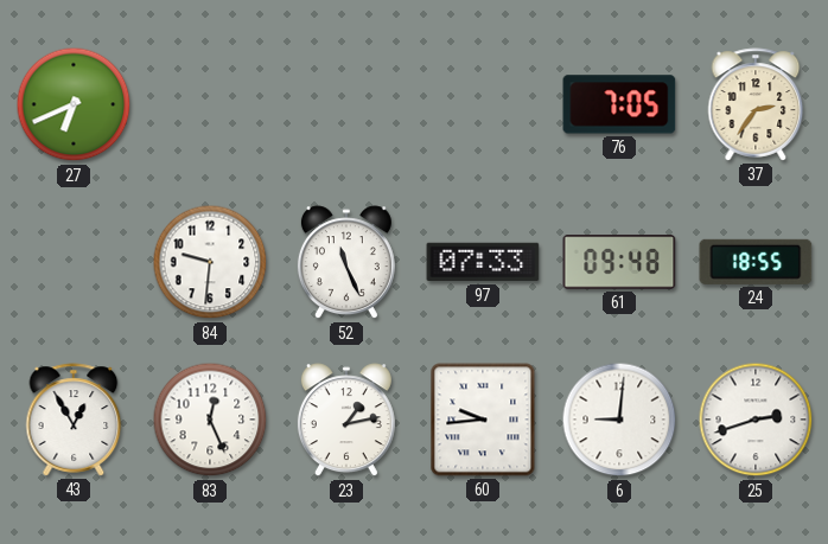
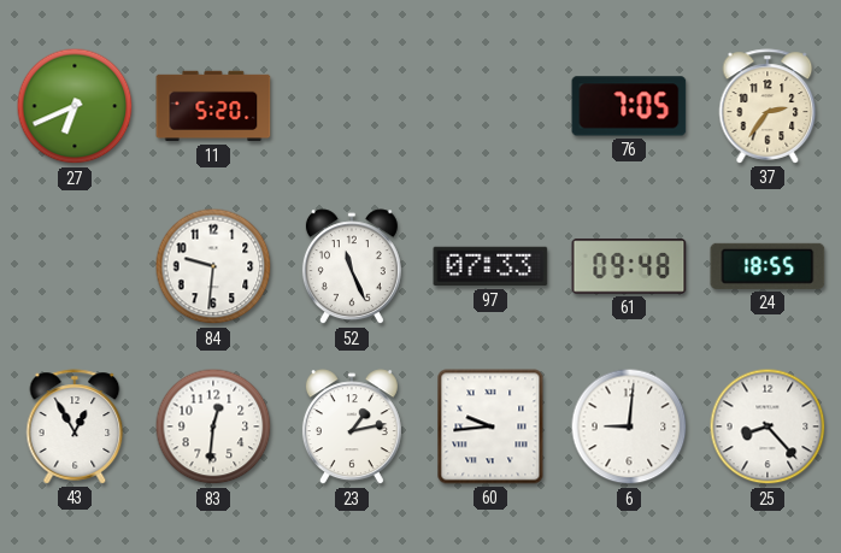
11: none -> 5:20 (213, 106)
83: 12:26 -> 12:31 (213, 426)
25: 2:42 -> 8:23 (768, 426)
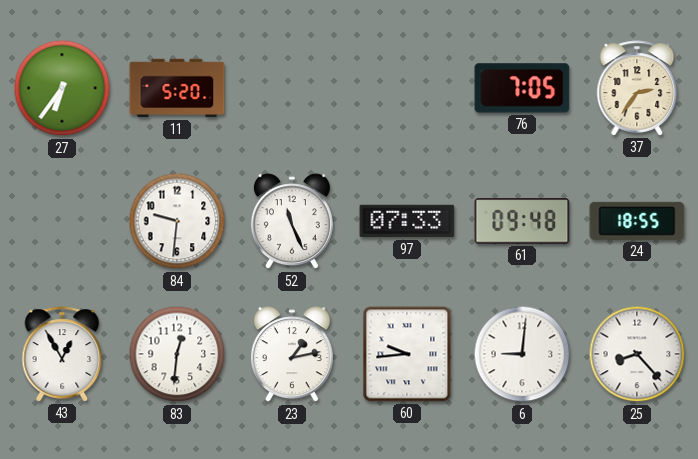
27: 6:41 -> 6:36 (62, 88)
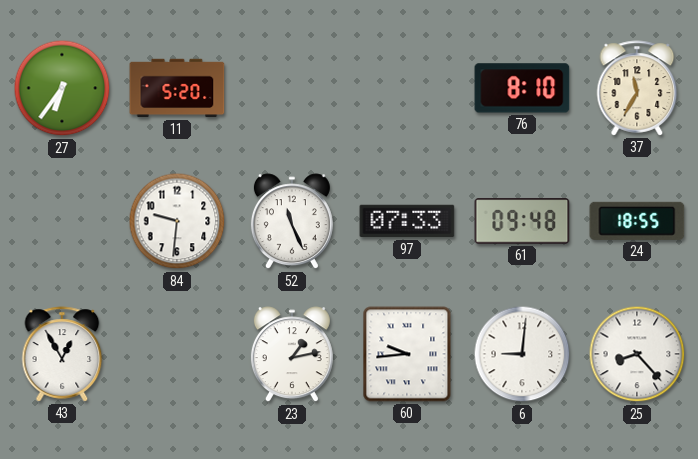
76: 7:05 -> 8:10 (522, 88)
37: 2:36 -> 11:35 (637, 88)
83: 12:31 -> none (177, 354)
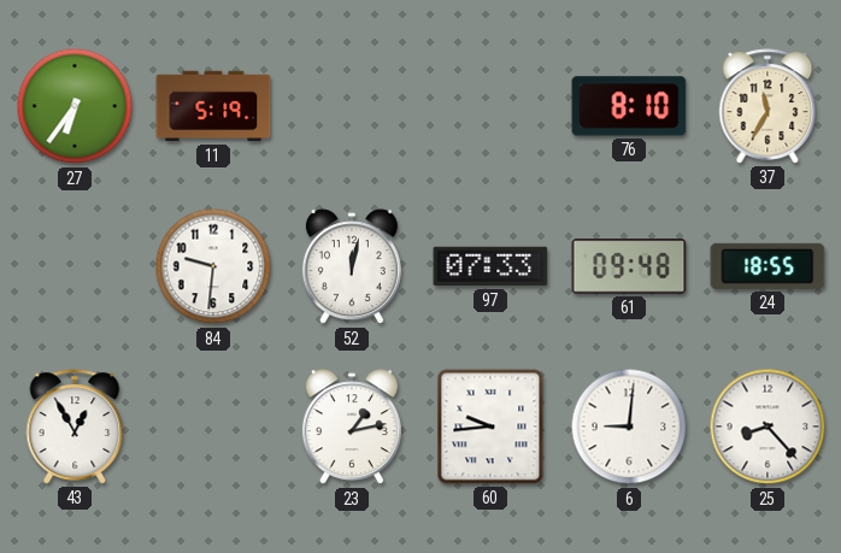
11: 5:20 -> 5:19 (213, 106)
52: 11:26 -> 12:02 (352, 267)
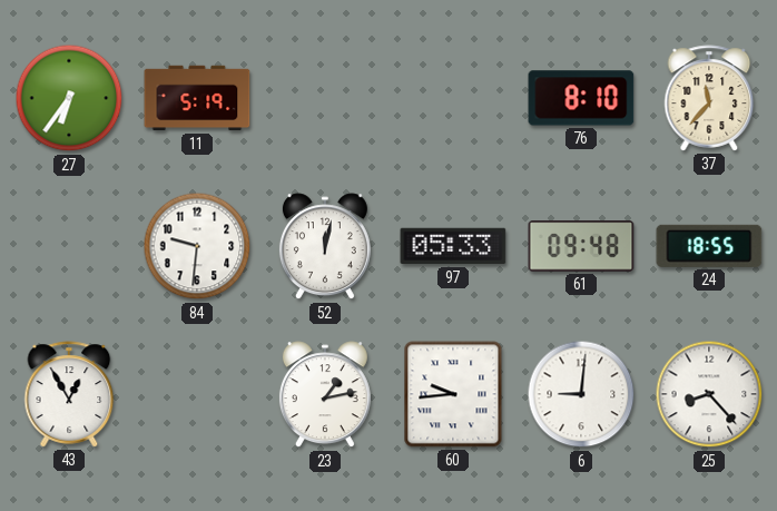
37: 11:35 -> 11:37 (709, 98)
97: 07:33 -> 05:33 (453, 246)
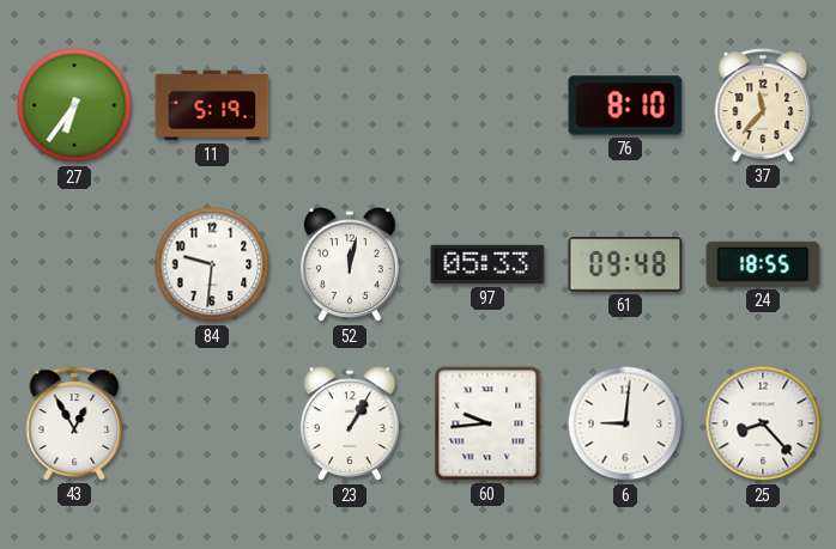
23: 1:13 -> 1:05 (350, 425)
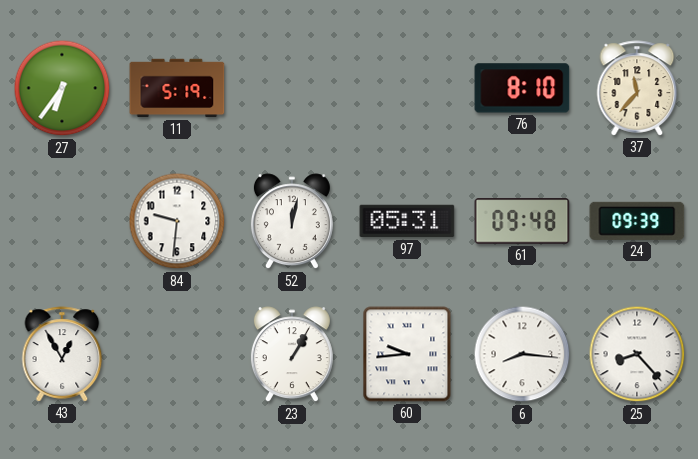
97: 05:33 -> 05:31 (407, 221)
24: 18:55 -> 09:39 (637, 221)
6: 9:01 -> 8:16 (522, 354)
